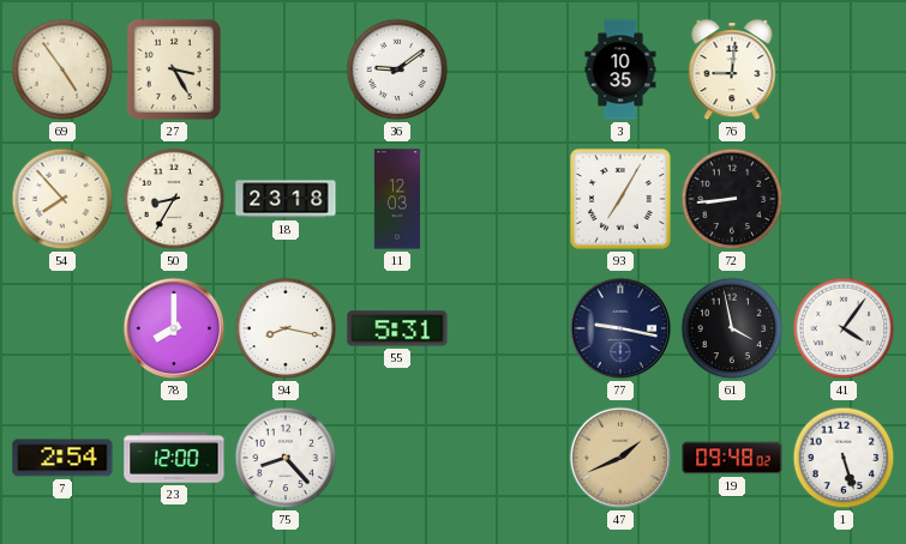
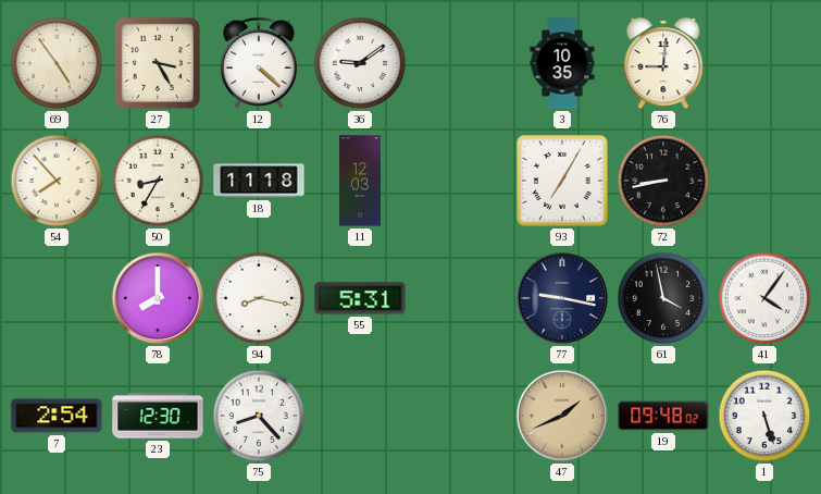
12: none -> 4:22 (259, 63)
18: 23:18 -> 11:18 (259, 181)
72: 8:44 -> 8:43 (663, 181)
23: 12:00 -> 12:30 (158, 416)
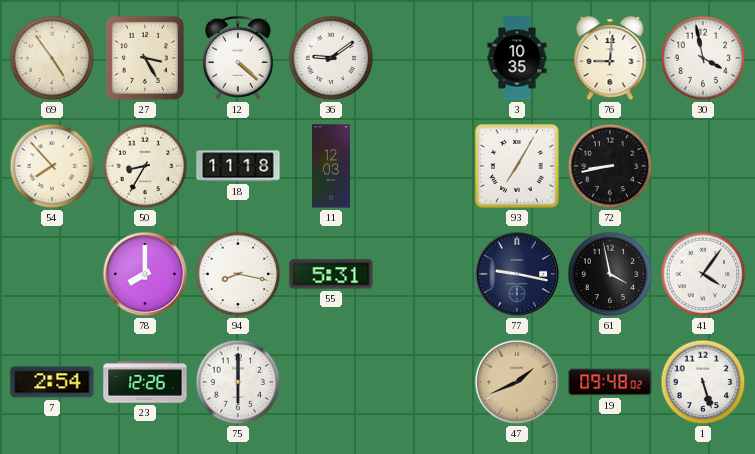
30: none -> 3:58 (703, 58)
23: 12:30 -> 12:26 (145, 382)
75: 8:23 -> 6:00 (238, 382)
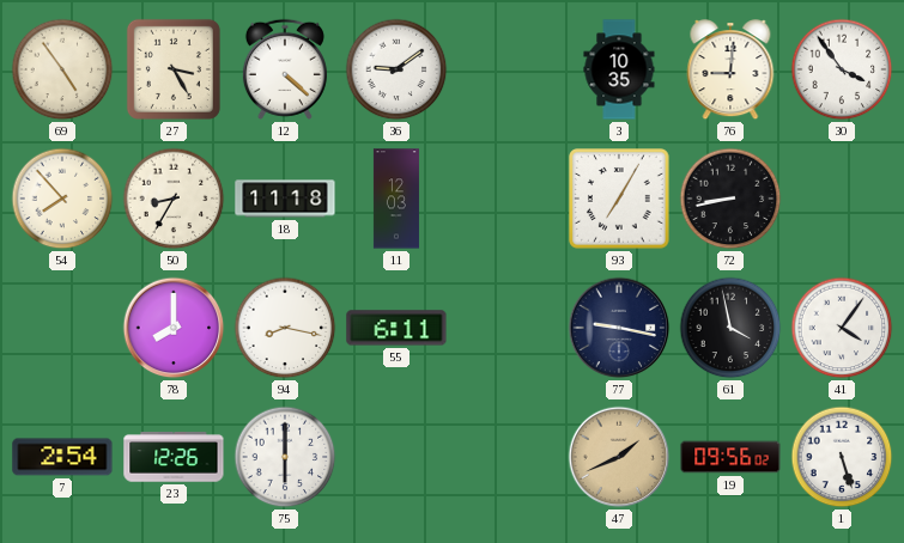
30: 3:58 -> 3:54 (842, 69)
55: 5:31 -> 6:11 (396, 328)
19: 09:48 -> 09:56 (730, 457)
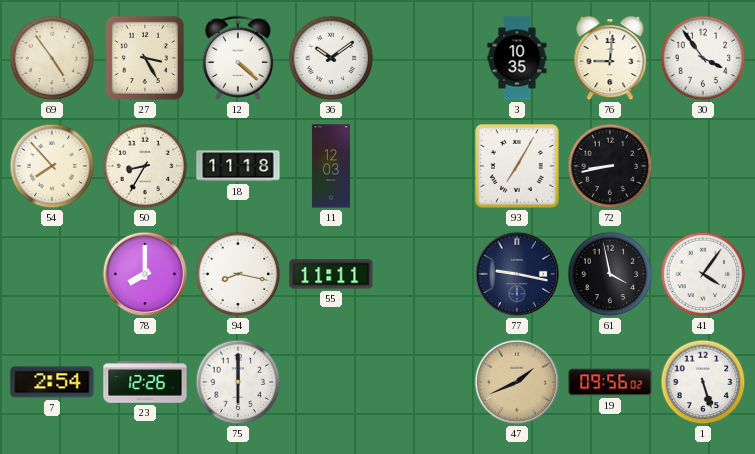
36: 9:09 -> 10:09 (331, 58)
55: 6:11 -> 11:11 (331, 274)
